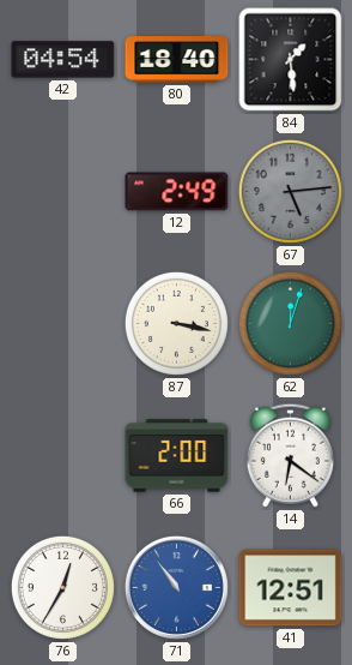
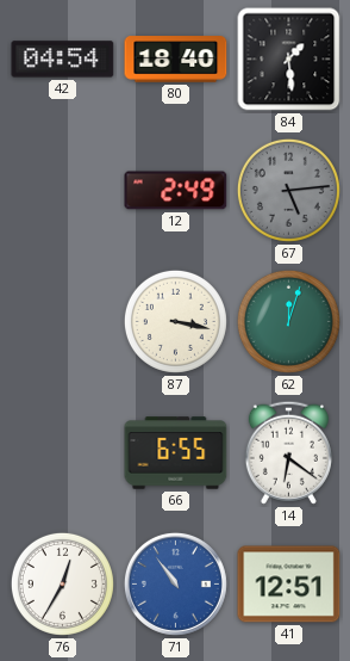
66: 2:00 -> 6:55 (176, 453)
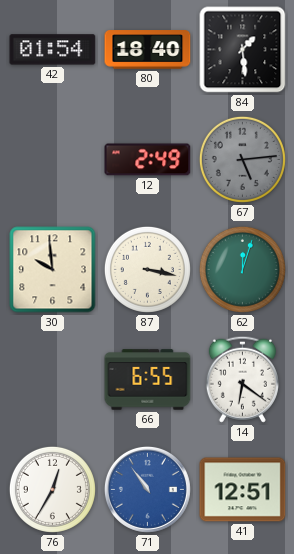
42: 04:54 -> 01:54 (53, 50)
30: none -> 9:59 (53, 270)
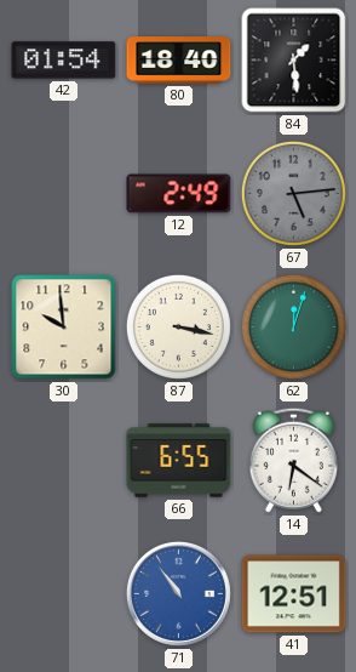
76: 12:35 -> none (52, 489)
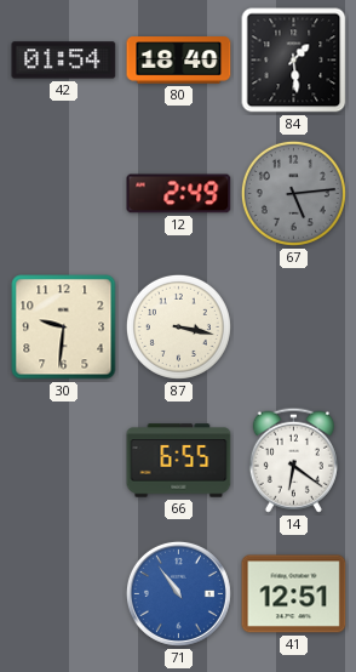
30: 9:59 -> 9:31 (64, 328)
62: 12:03 -> none (293, 326)
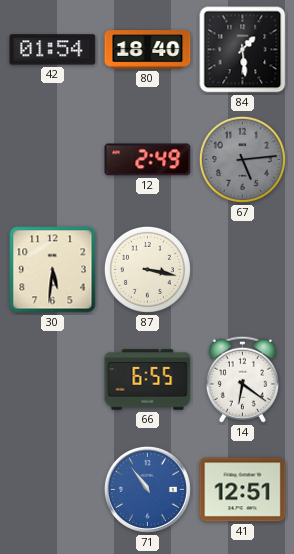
30: 9:31 -> 5:31 (53, 270)
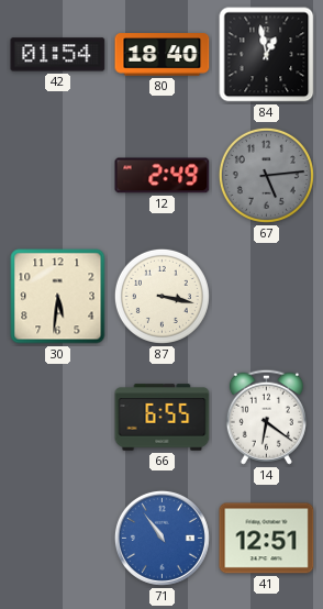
84: 1:29 -> 12:58 (267, 55)
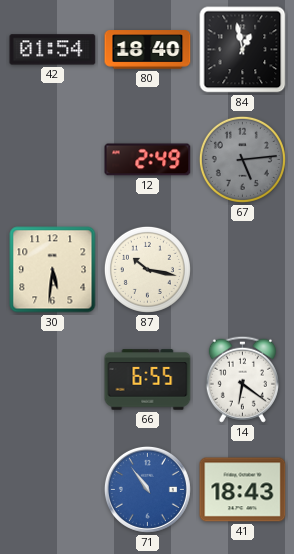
87: 3:17 -> 10:17 (147, 269)
41: 12:51 -> 18:43 (243, 490)
